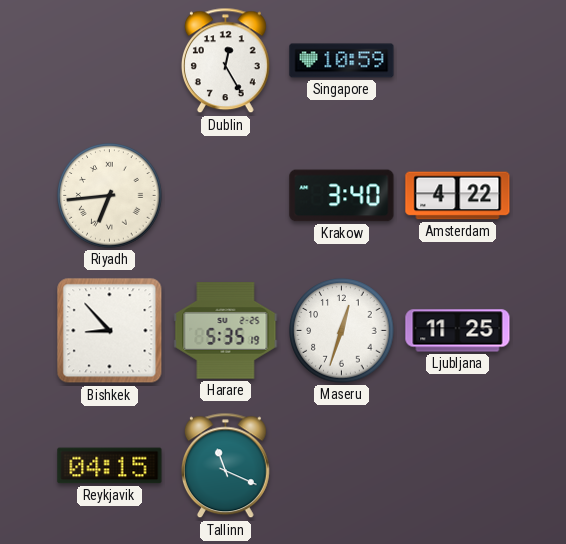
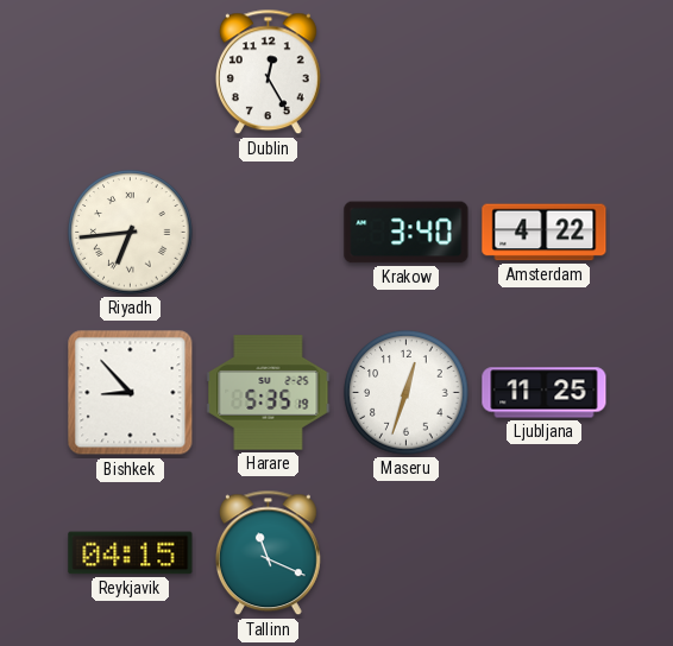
Singapore: 10:59 -> none (342, 61)
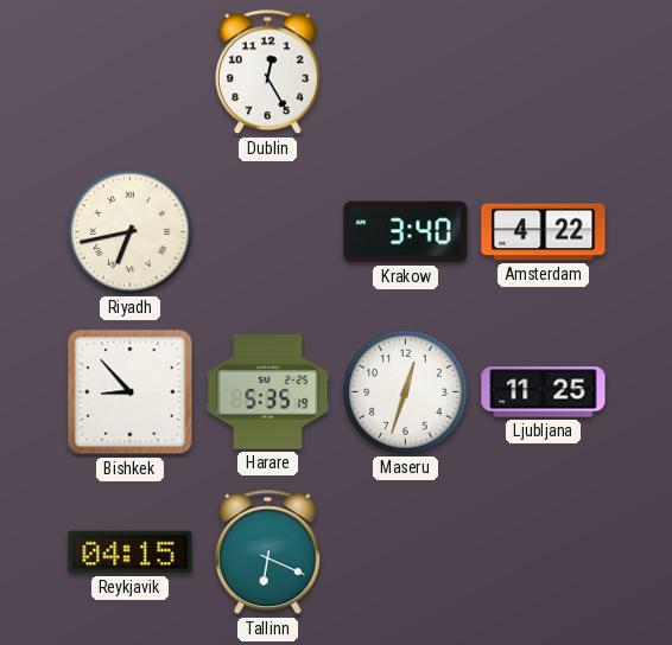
Riyadh: 6:44 -> 6:43 (131, 232)
Tallinn: 11:19 -> 6:19 (267, 553)
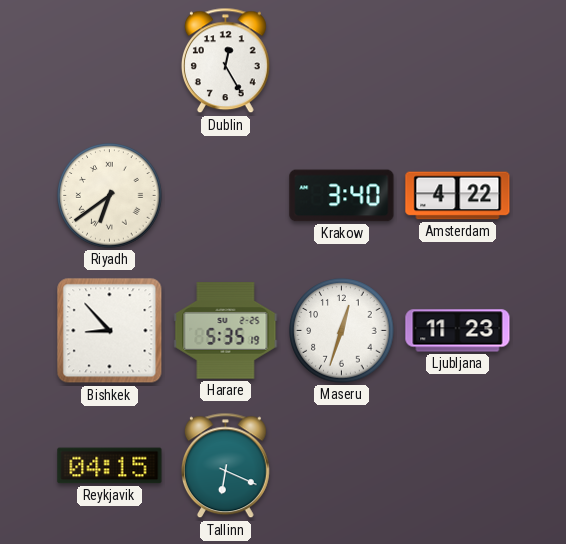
Riyadh: 6:43 -> 6:39 (110, 196)
Ljubljana: 11:25 -> 11:23 (458, 331)
